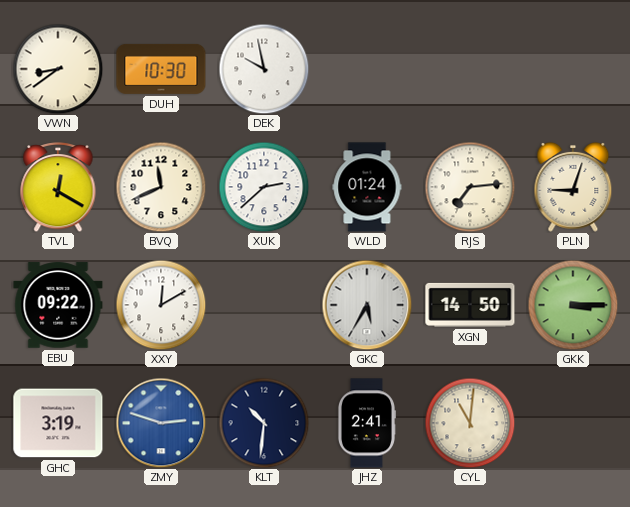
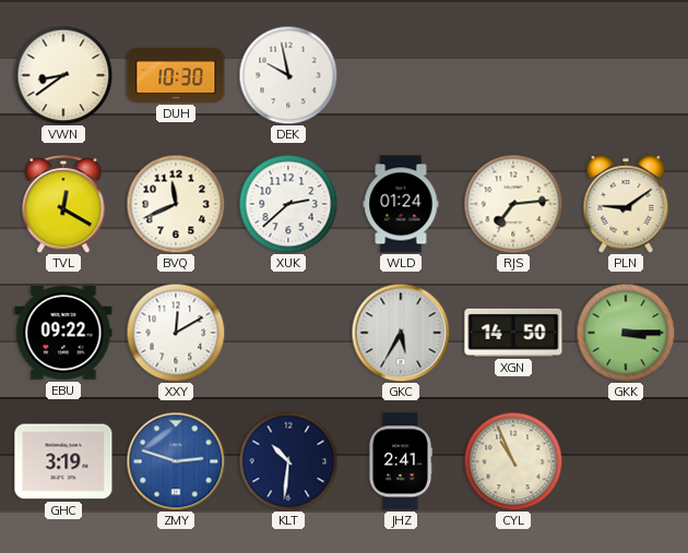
PLN: 9:03 -> 9:09 (626, 204)
CYL: 11:01 -> 10:56 (513, 461)
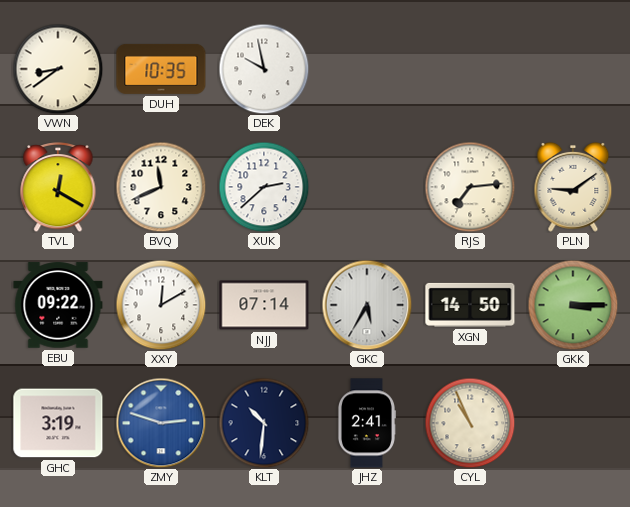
DUH: 10:30 -> 10:35 (161, 69)
WLD: 01:24 -> none (401, 204)
NJJ: none -> 07:14 (264, 305)
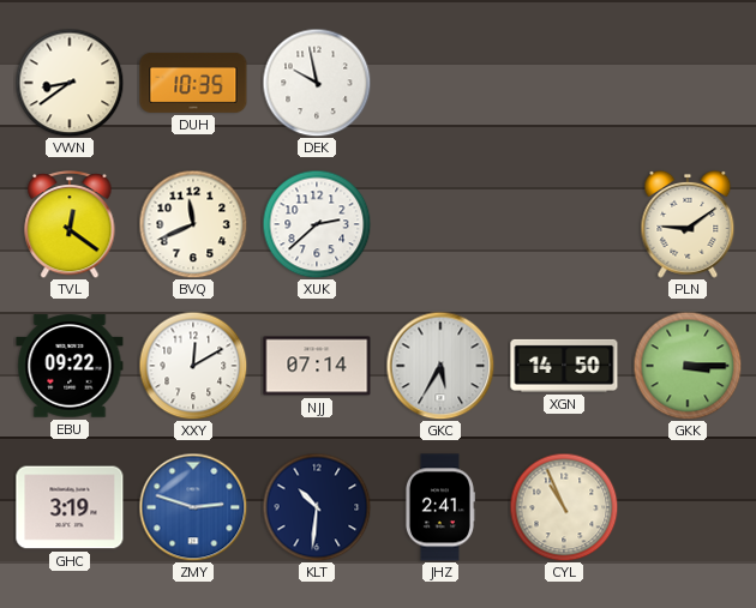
TVL: 12:20 -> 12:21 (70, 224)
RJS: 7:14 -> none (470, 187)
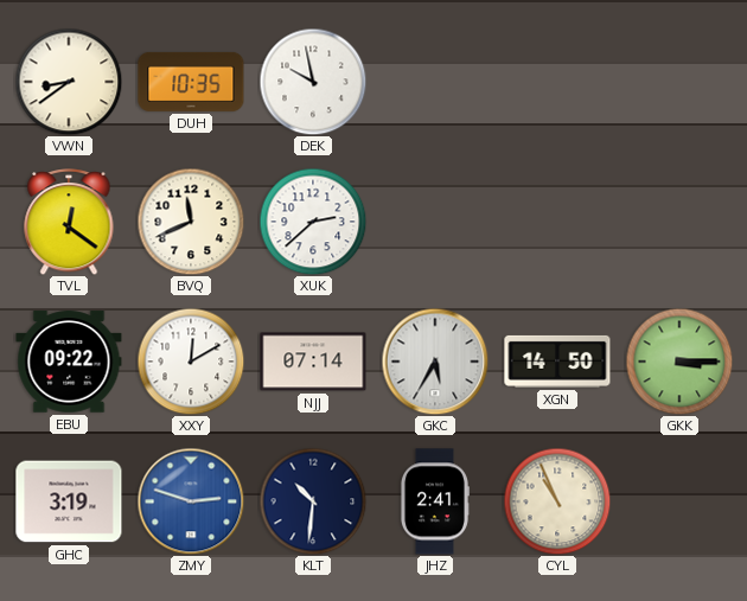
PLN: 9:09 -> none (688, 224)
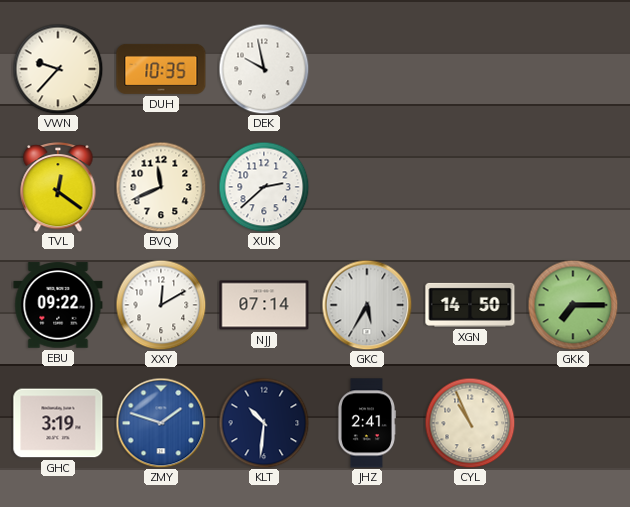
VWN: 8:39 -> 9:37 (58, 69)
GKK: 3:15 -> 7:15 (573, 305)
ZMY: 2:48 -> 1:48 (161, 423)
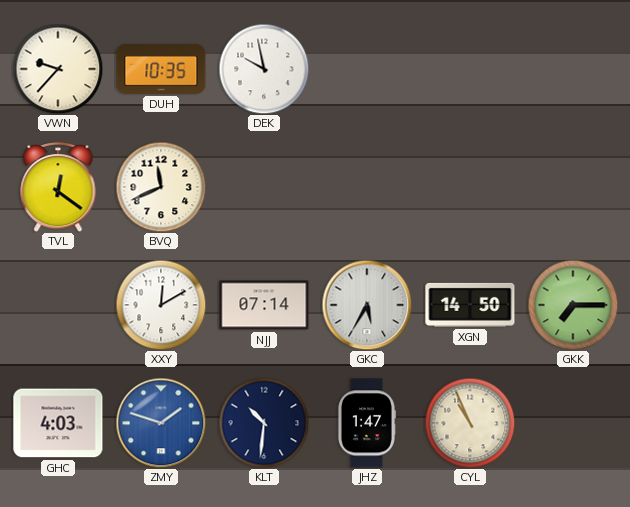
XUK: 2:38 -> none (264, 187)
EBU: 09:22 -> none (58, 305)
GHC: 3:19 -> 4:03 (58, 423)
JHZ: 2:41 -> 1:47 (366, 423)
